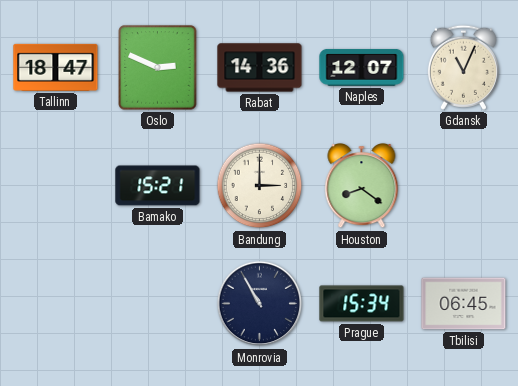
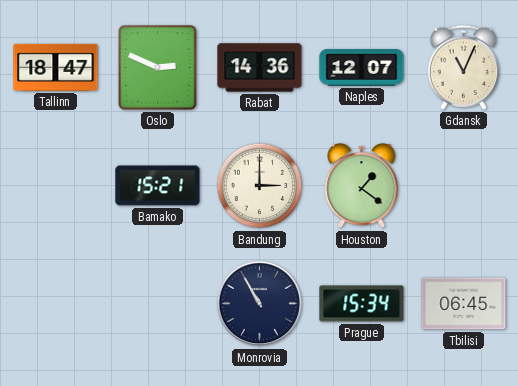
Houston: 8:21 -> 1:21 (362, 187)
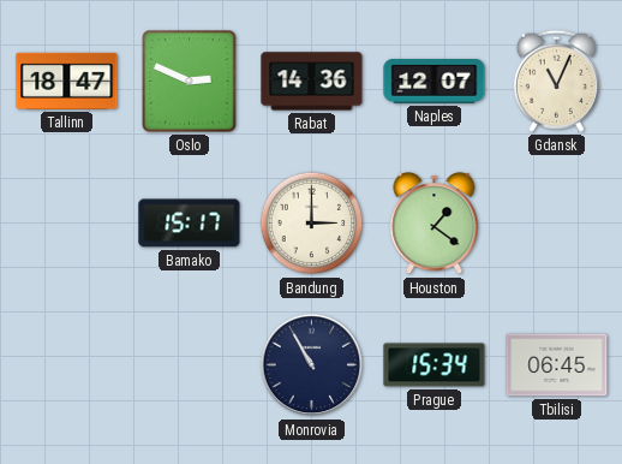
Bamako: 15:21 -> 15:17 (190, 224)
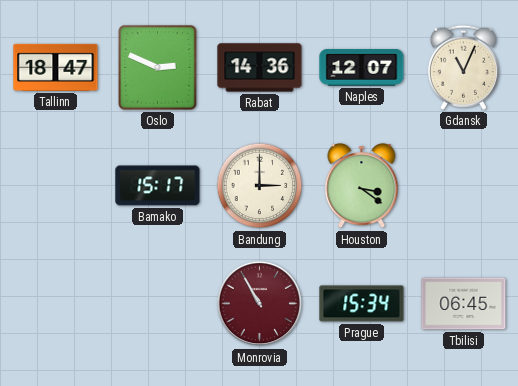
Houston: 1:21 -> 3:21 (362, 187)
Monrovia dial: navy -> burgundy (260, 304)
